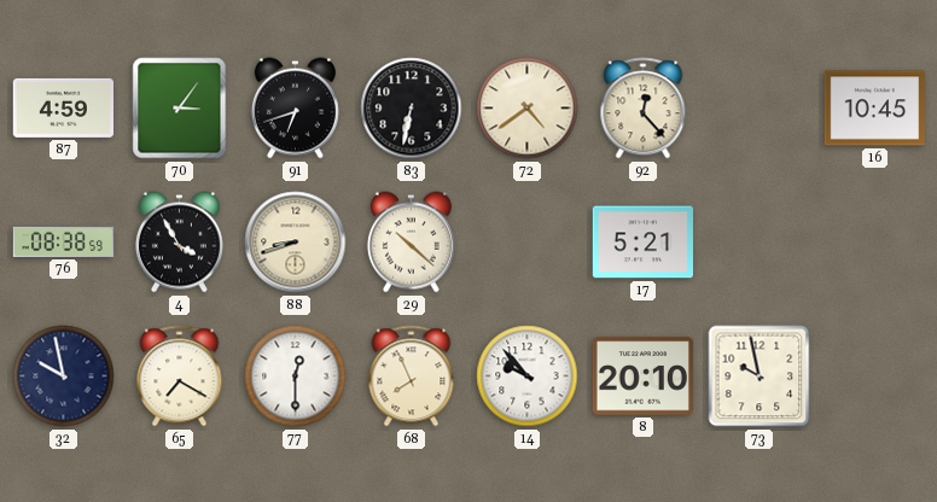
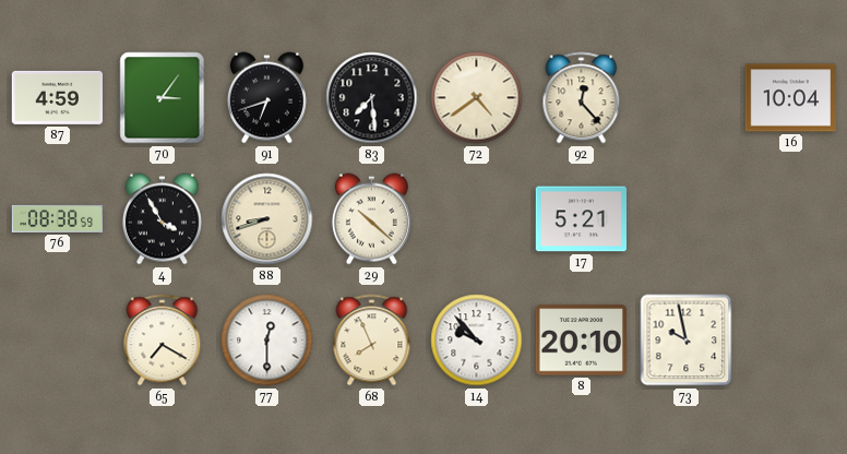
83: 6:32 -> 7:29 (372, 98)
16: 10:45 -> 10:04 (790, 98)
32: 9:58 -> none (64, 376)
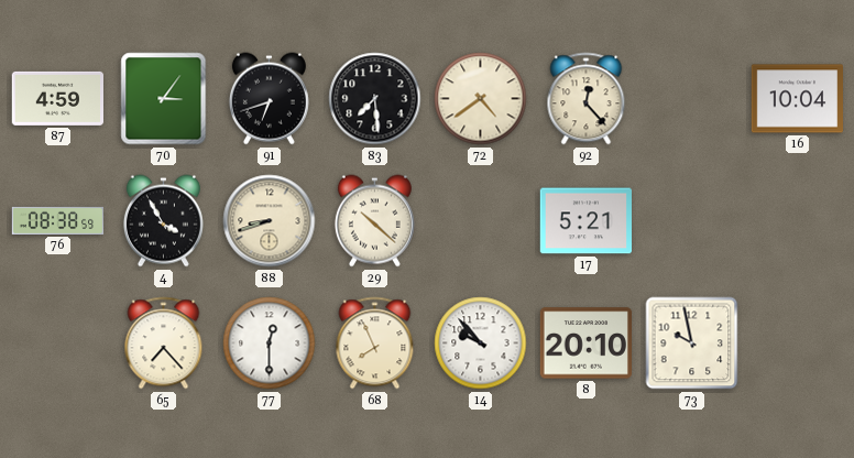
65: 7:20 -> 7:23 (164, 343)
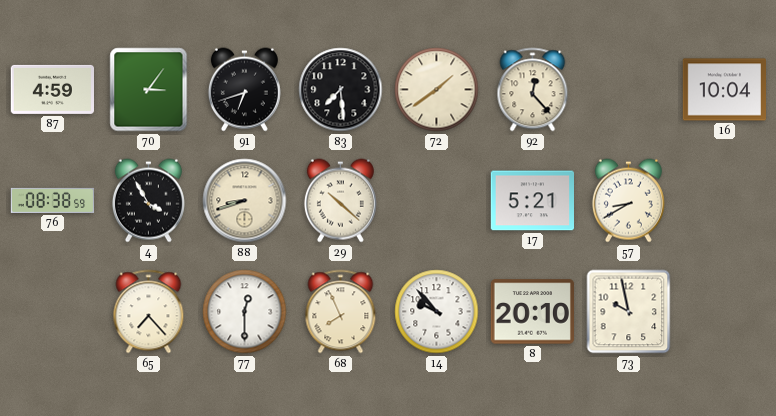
72: 4:39 -> 1:39 (437, 90)
57: none -> 8:40 (628, 201)
